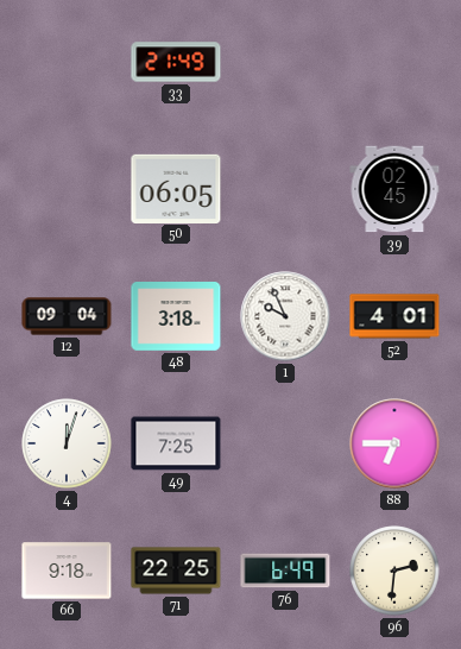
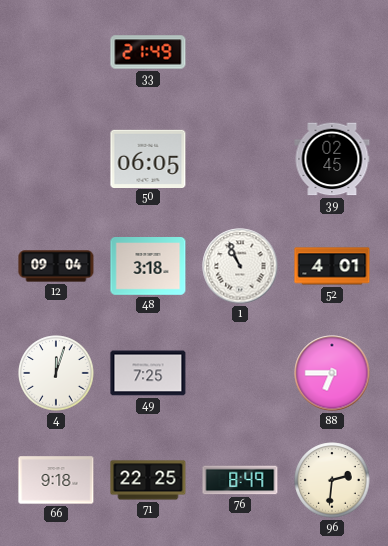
1: 9:56 -> 10:56 (240, 266)
76: 6:49 -> 8:49 (240, 480)
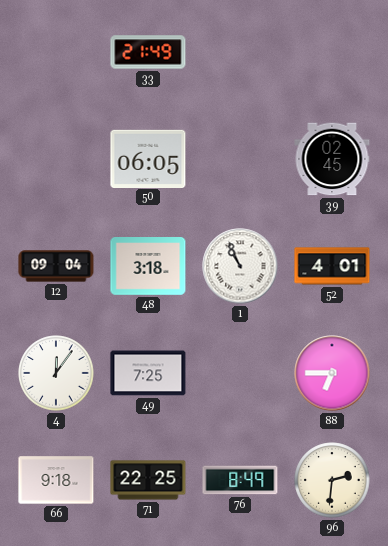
4: 12:03 -> 12:06 (56, 373)
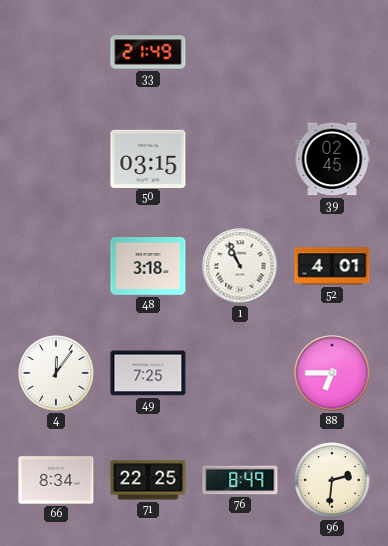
50: 06:05 -> 03:15 (148, 158)
12: 09:04 -> none (56, 266)
66: 9:18 -> 8:34 (56, 480)
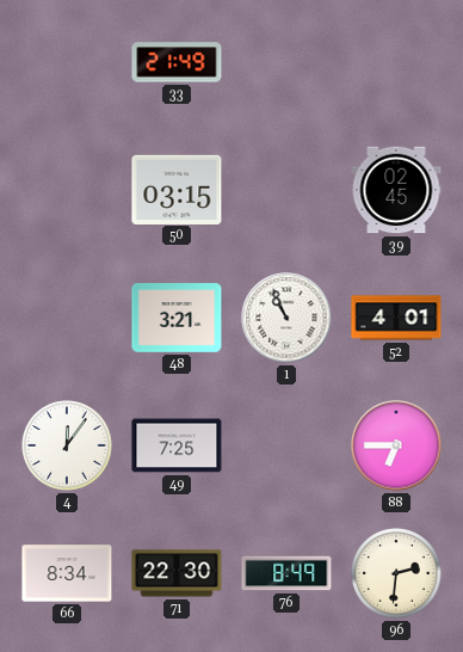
48: 3:18 -> 3:21 (177, 319)
71: 22:25 -> 22:30 (177, 573)
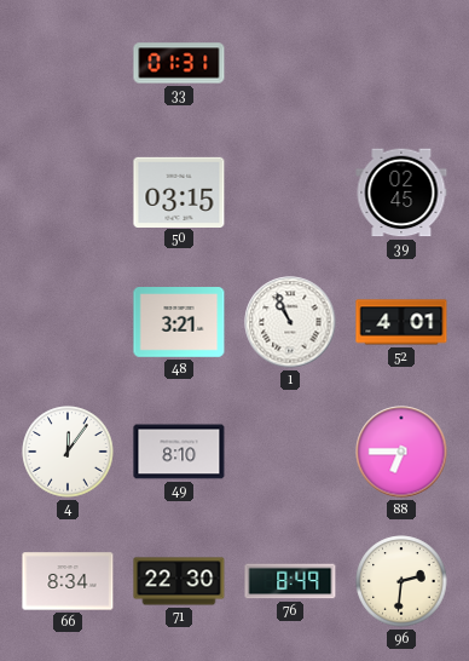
33: 21:49 -> 01:31 (179, 63)
49: 7:25 -> 8:10 (179, 452)
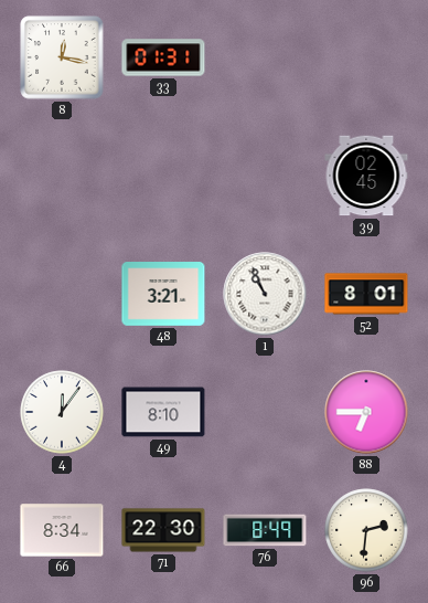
8: none -> 12:17 (62, 57)
50: 03:15 -> none (179, 191)
52: 4:01 -> 8:01 (366, 294)
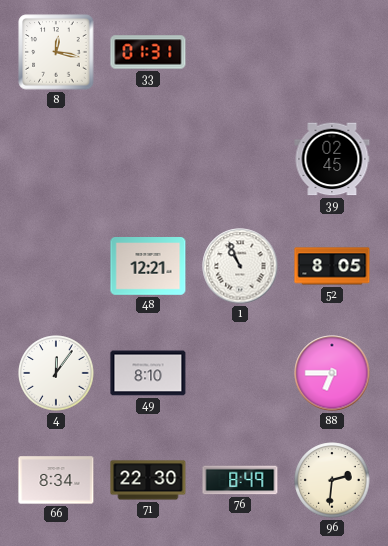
48: 3:21 -> 12:21 (148, 267)
52: 8:01 -> 8:05 (332, 266)
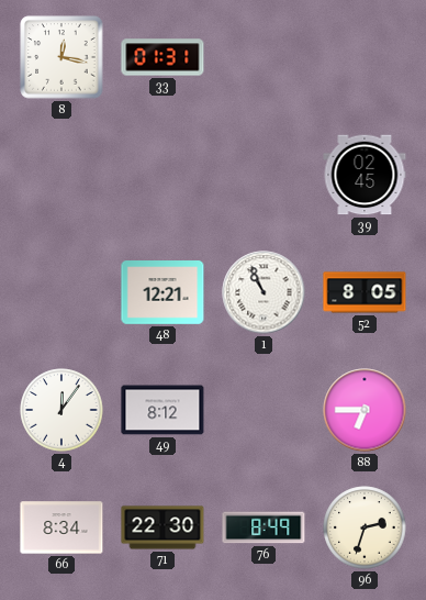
49: 8:10 -> 8:12 (162, 410)
96: 2:31 -> 2:33 (365, 527)
